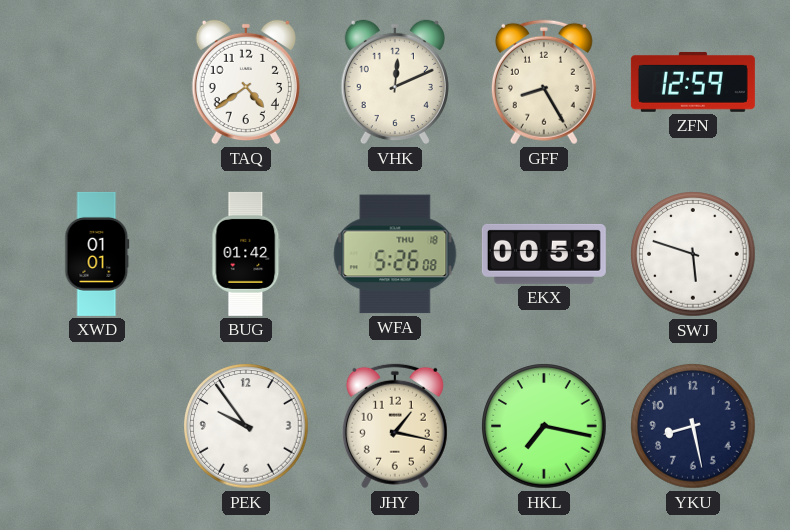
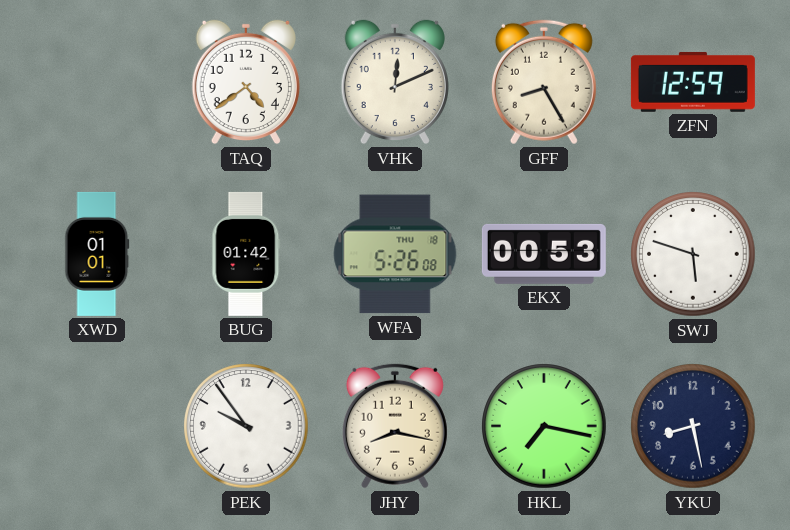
JHY: 1:17 -> 8:17 (395, 426)
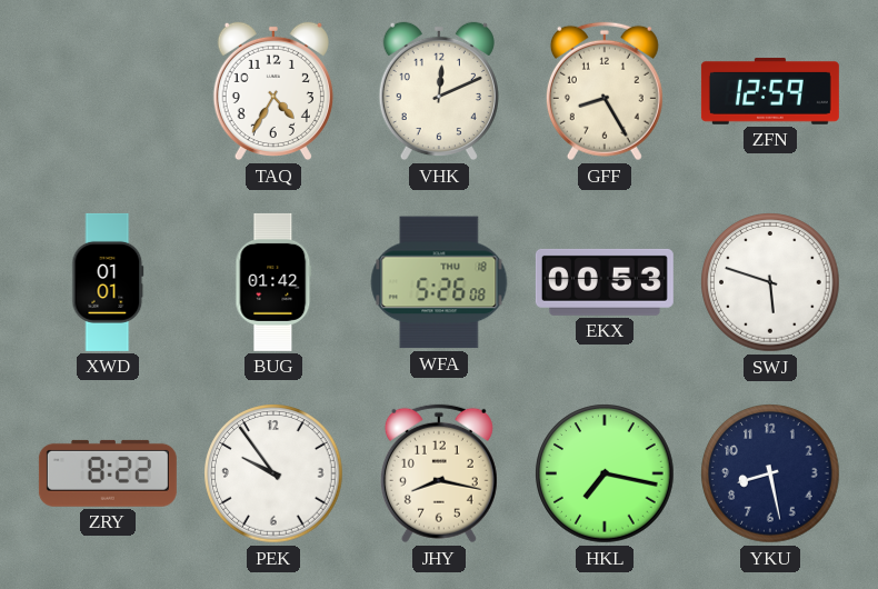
TAQ: 4:39 -> 4:35 (273, 91)
ZRY: none -> 8:22 (108, 473)
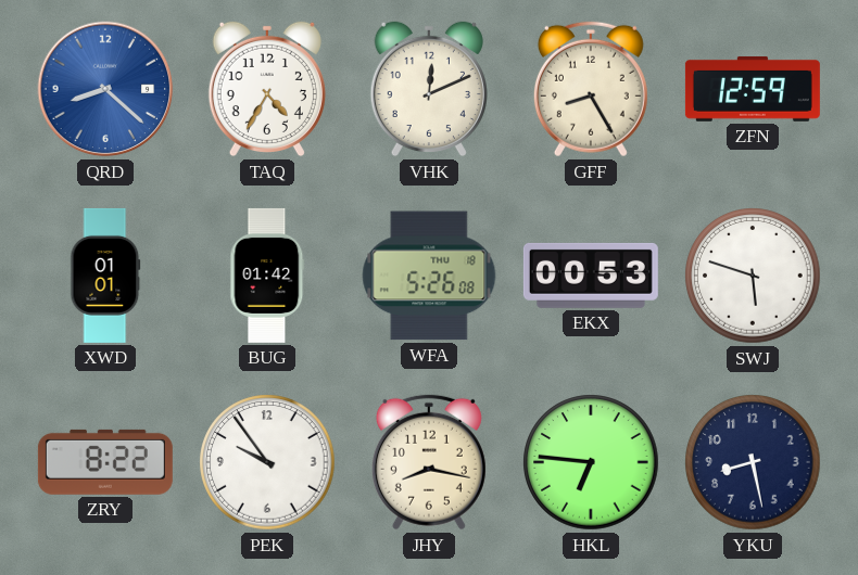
QRD: none -> 8:22 (105, 89)
HKL: 7:17 -> 6:46 (591, 462)
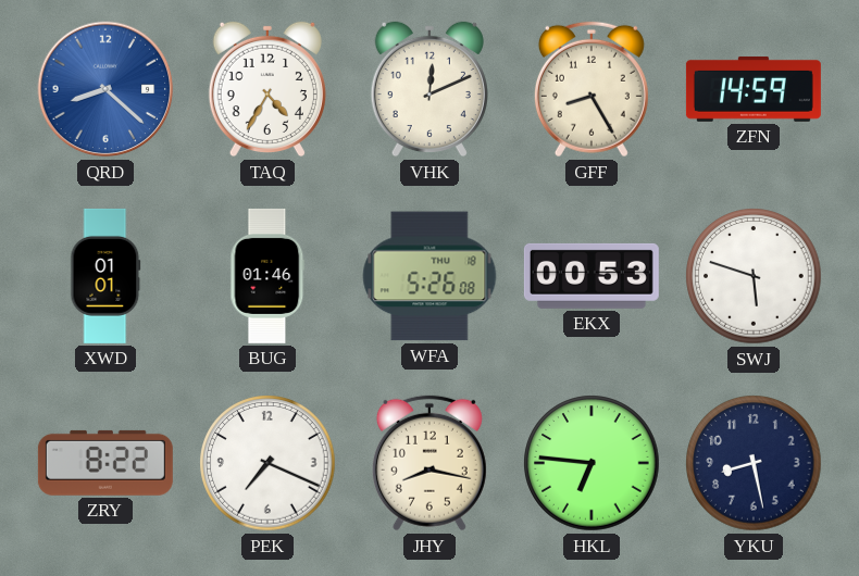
ZFN: 12:59 -> 14:59 (754, 89)
BUG: 01:42 -> 01:46 (267, 276)
PEK: 9:54 -> 7:19 (267, 463)
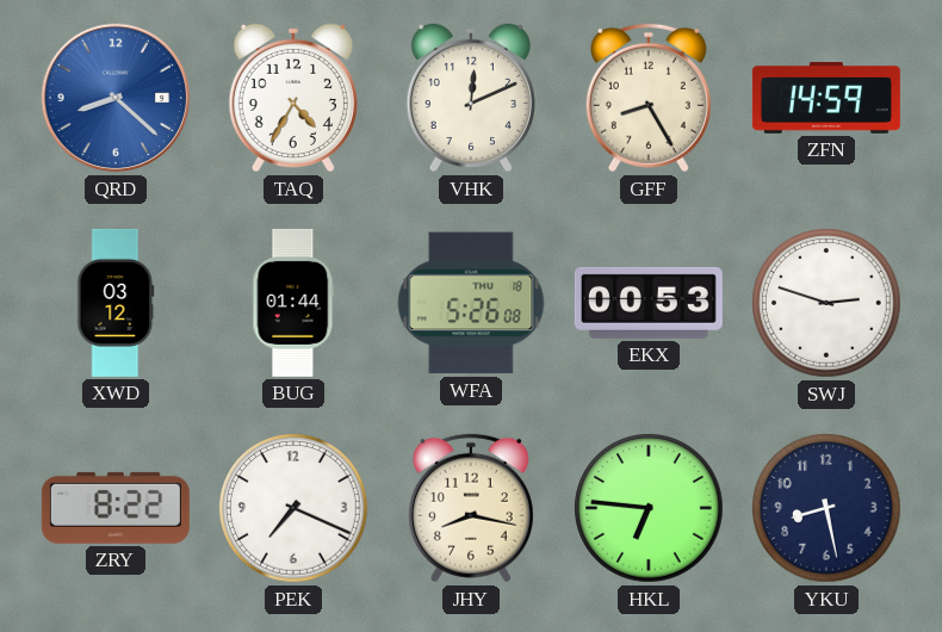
XWD: 01:01 -> 03:12 (116, 303)
BUG: 01:46 -> 01:44 (293, 303)
SWJ: 5:48 -> 2:48 (826, 303)
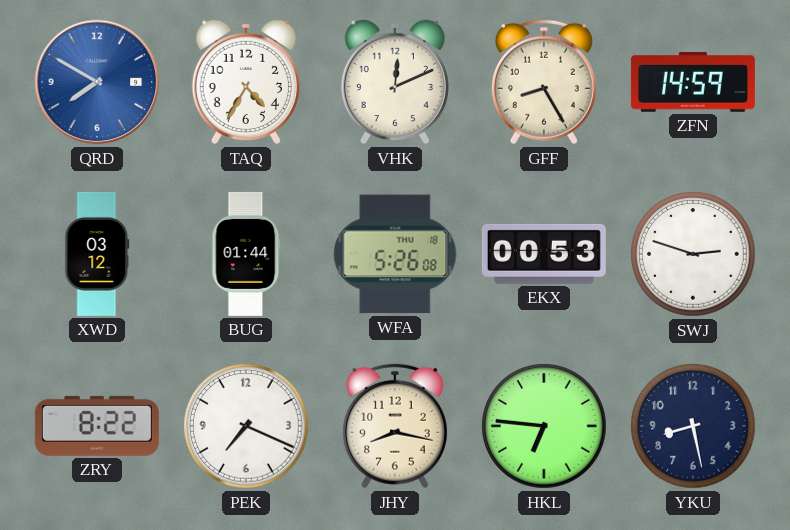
QRD: 8:22 -> 7:50 (97, 82)
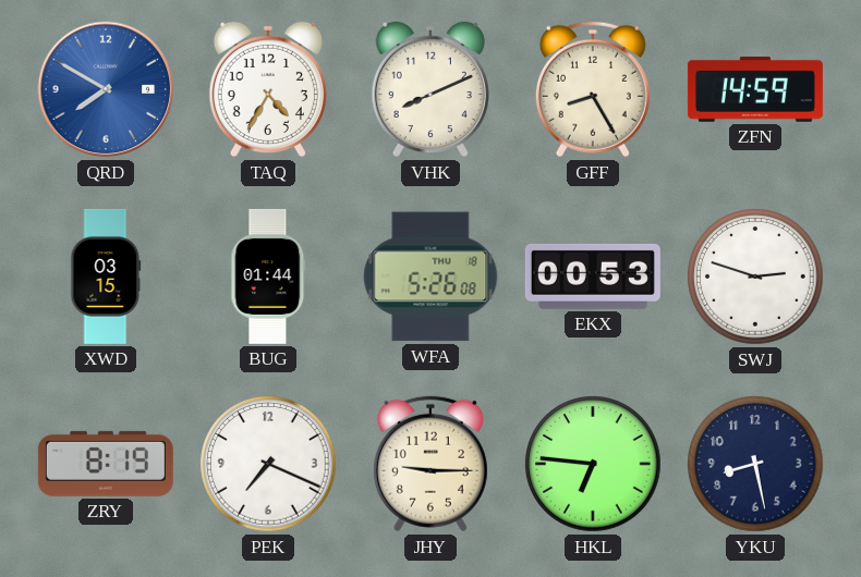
VHK: 12:11 -> 8:11 (430, 89)
XWD: 03:12 -> 03:15 (106, 277)
ZRY: 8:22 -> 8:19 (106, 464)
JHY: 8:17 -> 9:15 (430, 464)
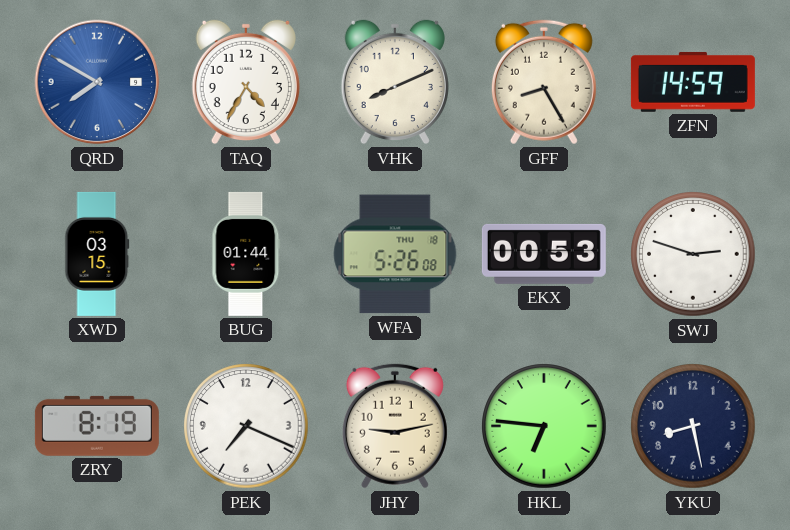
JHY: 9:15 -> 9:13 (395, 426)
